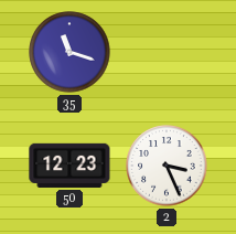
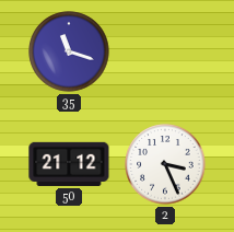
50: 12:23 -> 21:12 (69, 164)
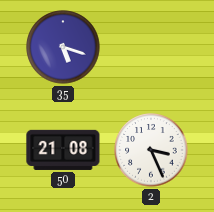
35: 11:18 -> 5:18 (63, 47)
50: 21:12 -> 21:08 (63, 150)
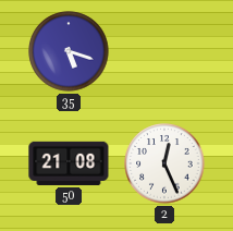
2: 3:26 -> 12:26 (164, 163)
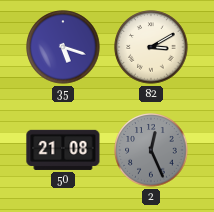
82: none -> 3:10 (151, 47)
2 dial: white -> grey (151, 150)
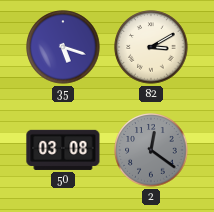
50: 21:08 -> 03:08 (63, 150)
2: 12:26 -> 12:21 (151, 150)
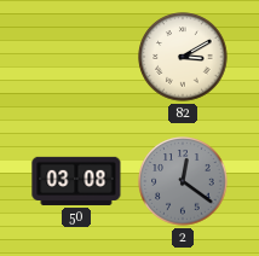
35: 5:18 -> none (63, 47)
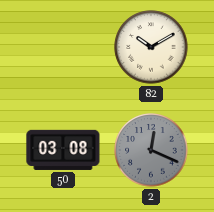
82: 3:10 -> 10:10 (151, 47)
2: 12:21 -> 12:19 (151, 150)
